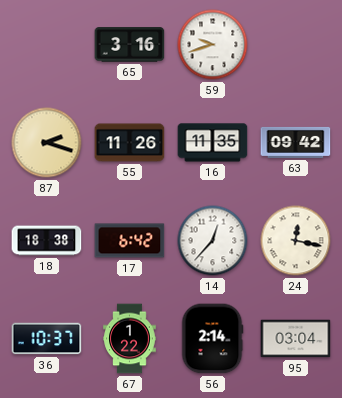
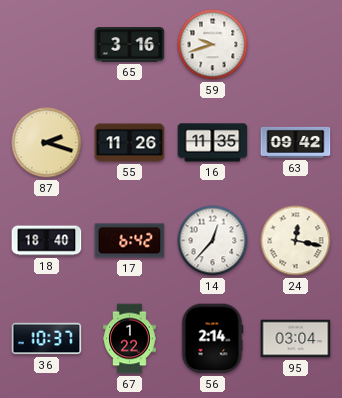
18: 18:38 -> 18:40 (47, 241)
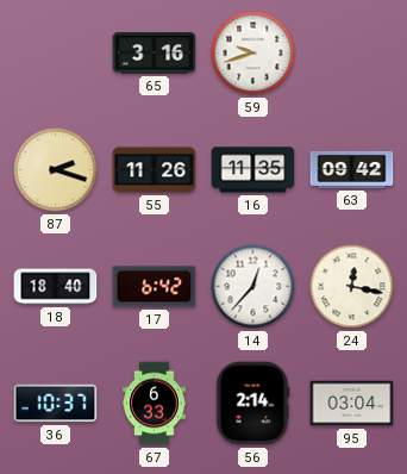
67: 1:22 -> 6:33 (155, 404)
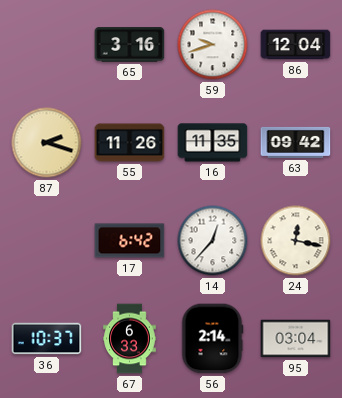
86: none -> 12:04 (296, 45)
18: 18:40 -> none (56, 287)
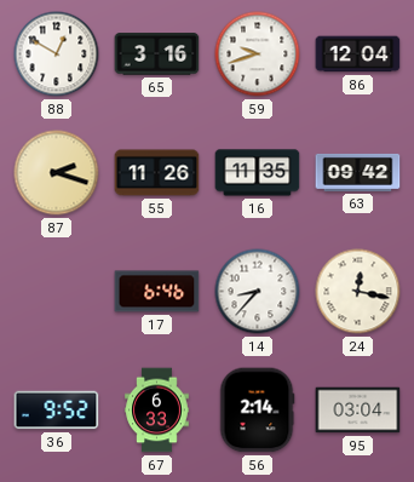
88: none -> 12:50 (57, 54)
17: 6:42 -> 6:46 (157, 292)
14: 12:37 -> 8:37 (258, 292)
36: 10:37 -> 9:52 (57, 411)
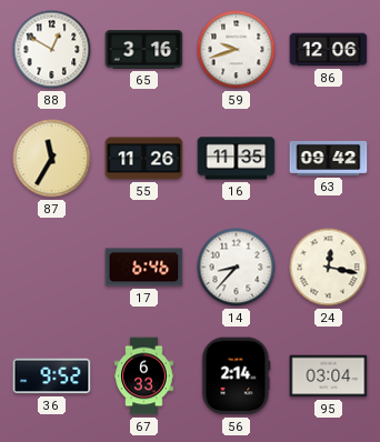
86: 12:04 -> 12:06 (329, 50)
87: 2:18 -> 11:35 (52, 159)
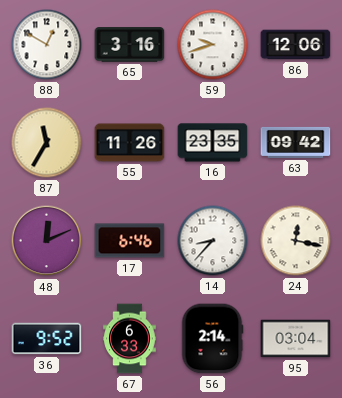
16: 11:35 -> 23:35 (213, 143)
48: none -> 12:11 (47, 241)
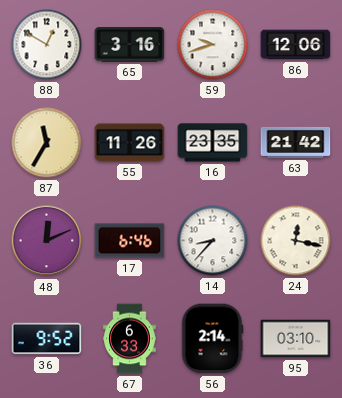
63: 09:42 -> 21:42 (296, 142)
95: 03:04 -> 03:10 (296, 339)
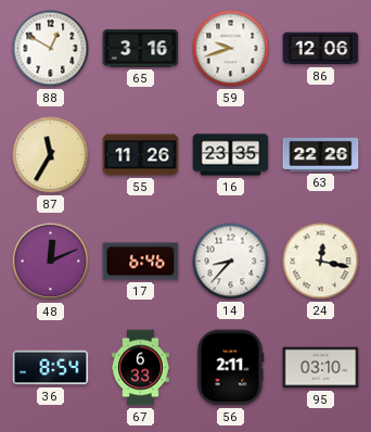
63: 21:42 -> 22:26 (321, 154)
36: 9:52 -> 8:54 (51, 368)
56: 2:14 -> 2:11 (230, 368)
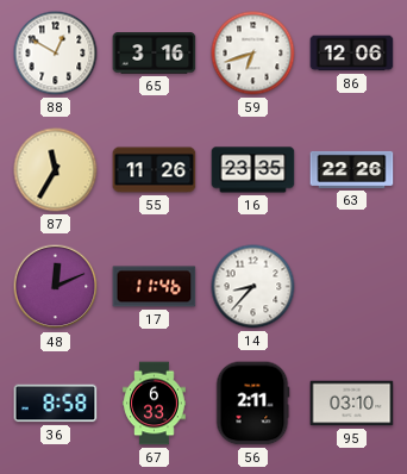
59: 9:42 -> 6:42 (253, 54)
17: 6:46 -> 11:46 (155, 287)
24: 12:17 -> none (321, 262)
36: 8:54 -> 8:58 (56, 404)
